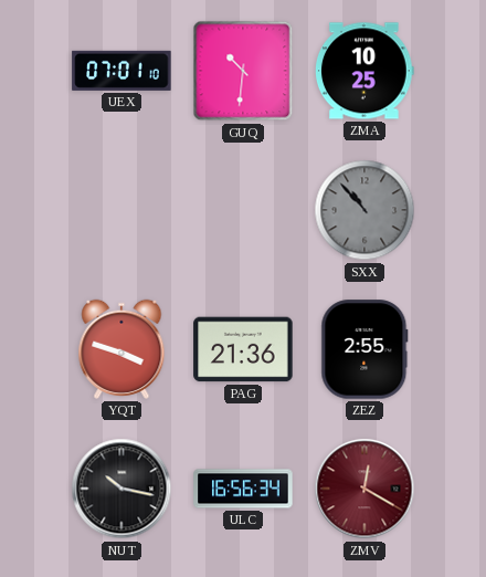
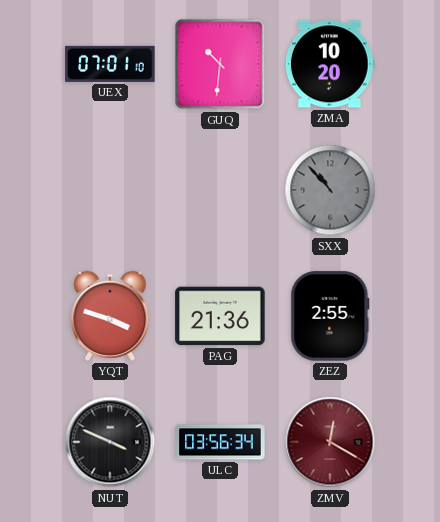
ZMA: 10:25 -> 10:20 (330, 64)
NUT: 10:17 -> 3:49 (110, 442)
ULC: 16:56 -> 03:56 (220, 442)
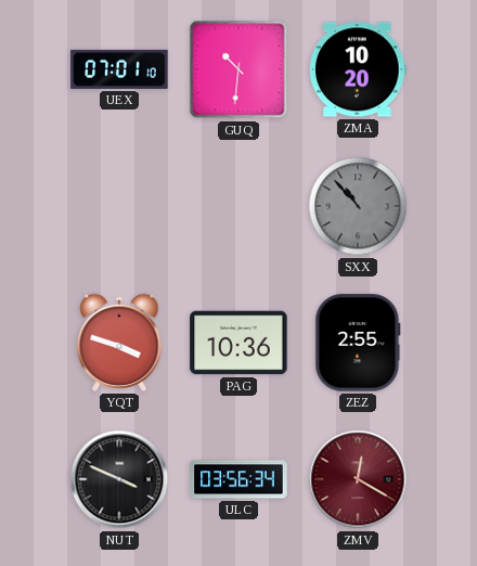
PAG: 21:36 -> 10:36 (238, 343)
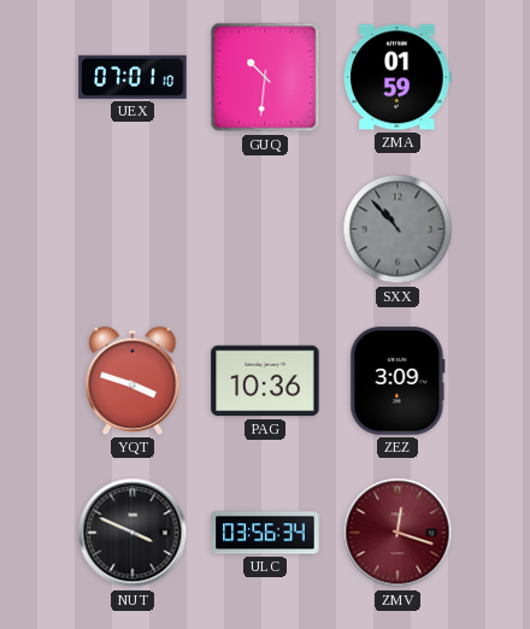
ZMA: 10:20 -> 01:59 (397, 77)
ZEZ: 2:55 -> 3:09 (397, 381)
ZMV: 12:20 -> 12:18 (397, 533)
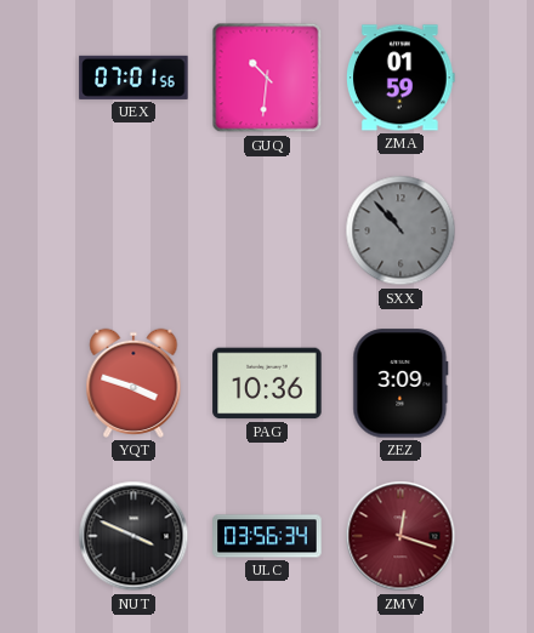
UEX: 07:01:10 -> 07:01:56 (133, 78)
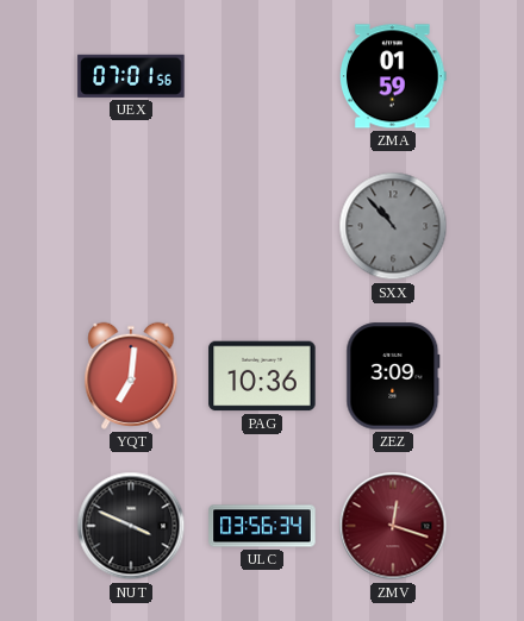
GUQ: 10:31 -> none (267, 78)
YQT: 3:48 -> 7:01 (131, 376)
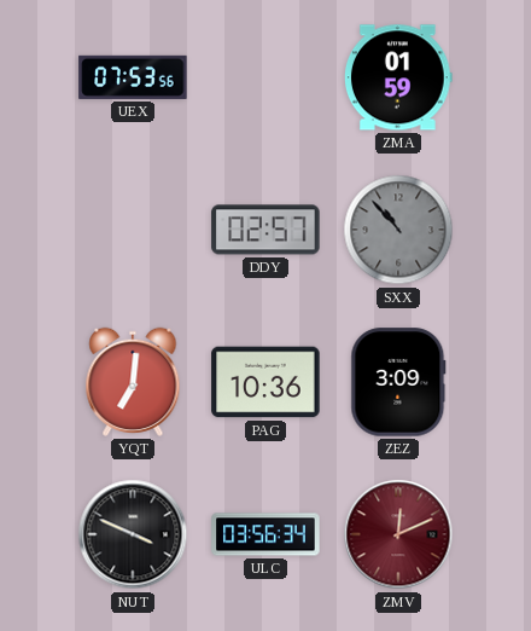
UEX: 07:01 -> 07:53 (133, 77)
DDY: none -> 02:57 (265, 230)
ZMV: 12:18 -> 12:11 (398, 534)
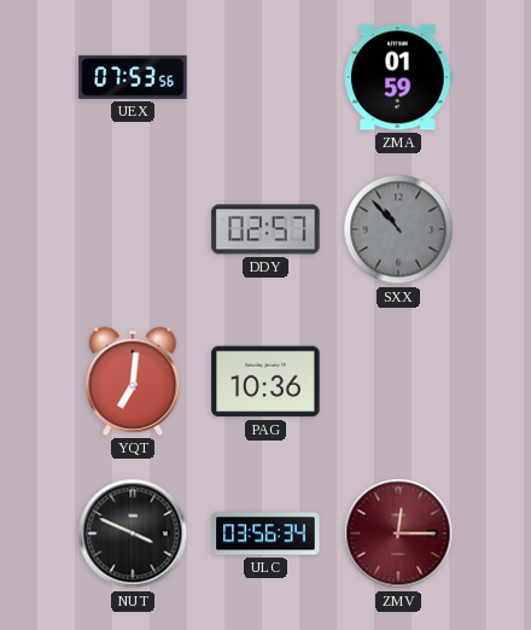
ZEZ: 3:09 -> none (398, 382)
ZMV: 12:11 -> 12:15 (398, 533)
